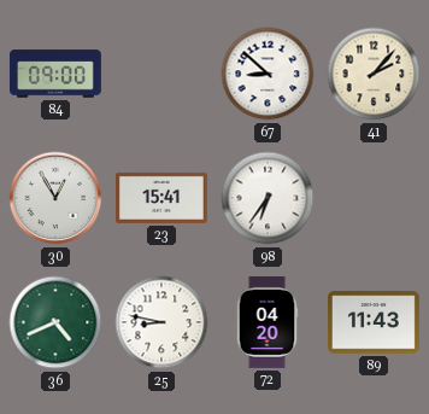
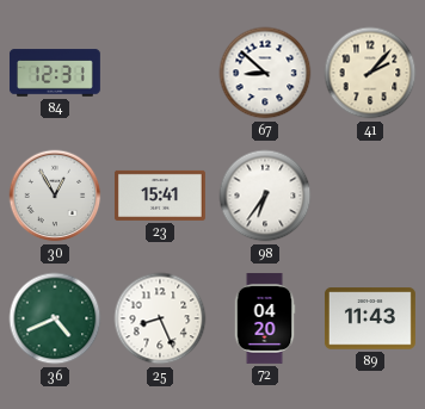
84: 09:00 -> 12:31 (55, 73)
25: 8:47 -> 8:26 (160, 318)
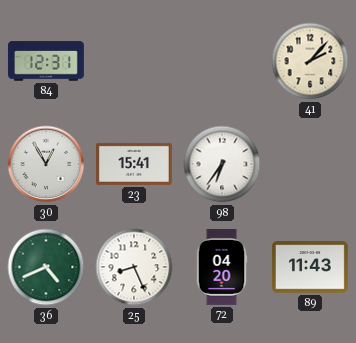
67: 8:52 -> none (265, 73)
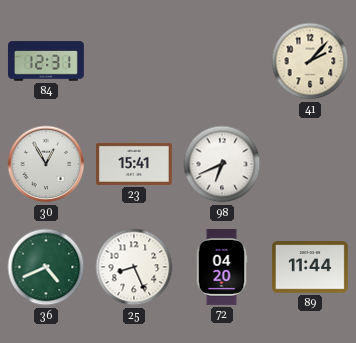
98: 6:36 -> 6:41 (222, 164)
89: 11:43 -> 11:44 (310, 267)
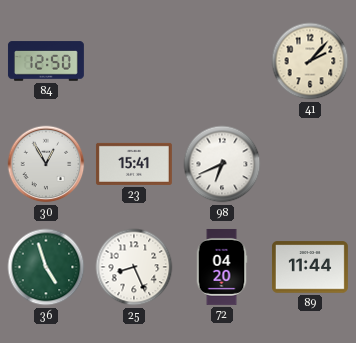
84: 12:31 -> 12:50 (46, 61)
36: 4:41 -> 4:57 (46, 267)
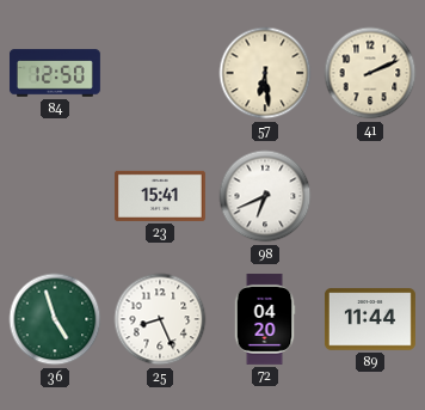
57: none -> 6:29 (265, 73)
41: 2:07 -> 2:11 (370, 73)
30: 12:55 -> none (46, 164)
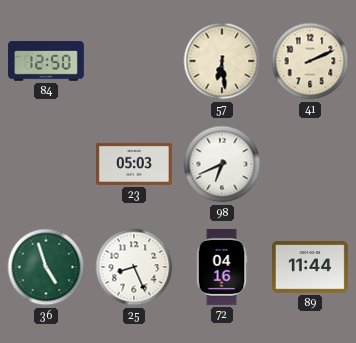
23: 15:41 -> 05:03 (134, 164)
72: 04:20 -> 04:16 (222, 267)
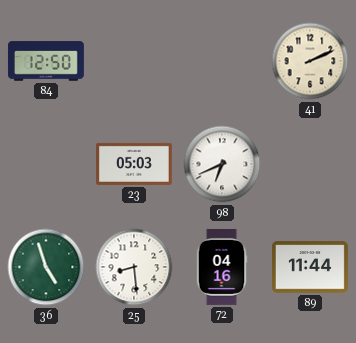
57: 6:29 -> none (222, 61)
25: 8:26 -> 8:29 (134, 267)
